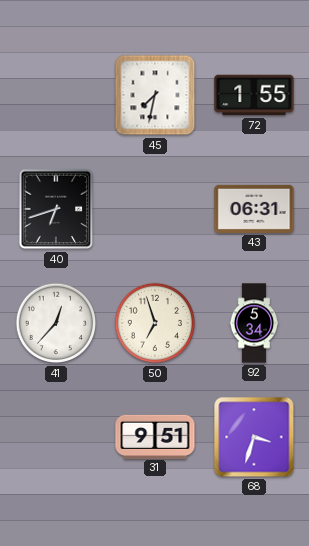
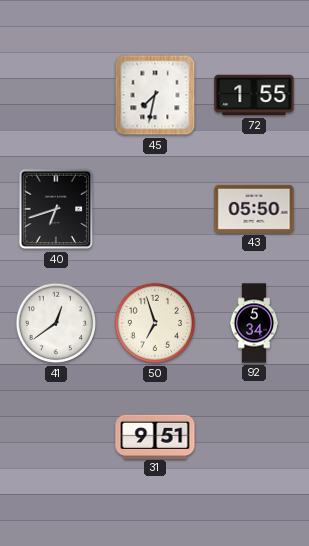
43: 06:31 -> 05:50 (254, 209)
41: 12:37 -> 12:39 (56, 323)
68: 3:33 -> none (254, 437)
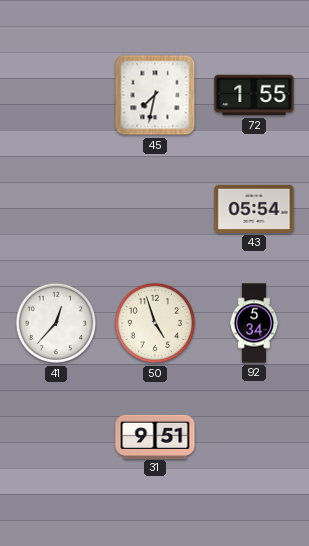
40: 6:42 -> none (56, 209)
43: 05:50 -> 05:54 (254, 209)
41: 12:39 -> 12:37 (56, 323)
50: 6:57 -> 4:57 (155, 323)
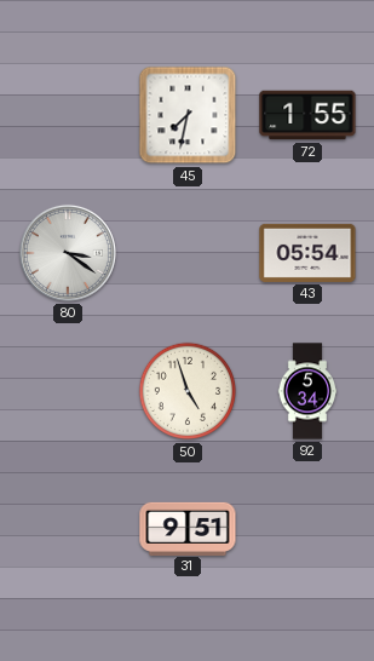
80: none -> 3:21 (68, 253)
41: 12:37 -> none (56, 323)
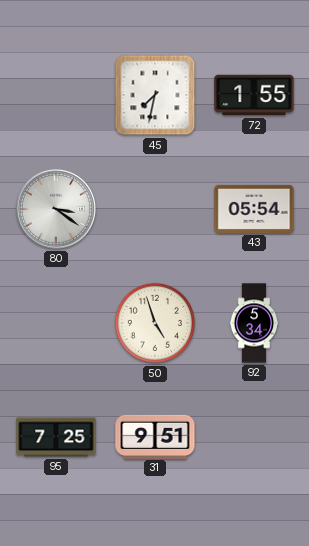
95: none -> 7:25 (56, 437)
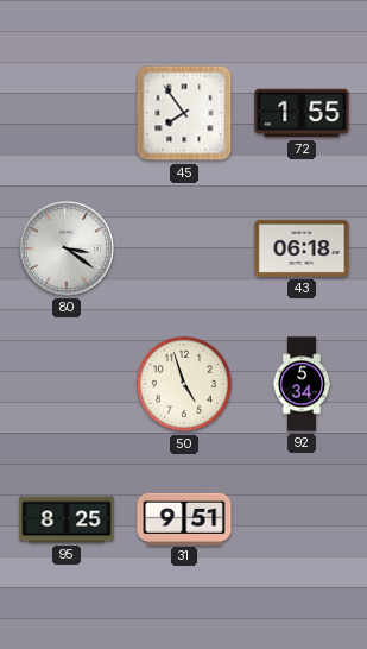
45: 7:32 -> 7:54 (184, 113)
43: 05:54 -> 06:18 (302, 248)
95: 7:25 -> 8:25 (67, 519)
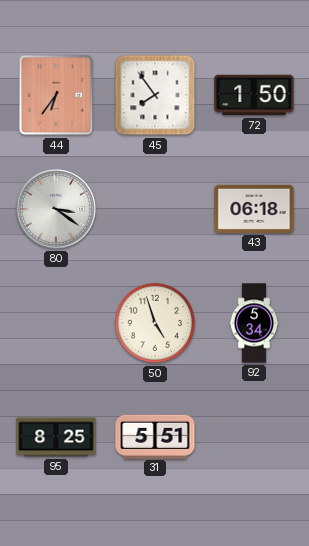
44: none -> 6:36 (56, 95)
72: 1:55 -> 1:50 (254, 95)
31: 9:51 -> 5:51 (155, 436)
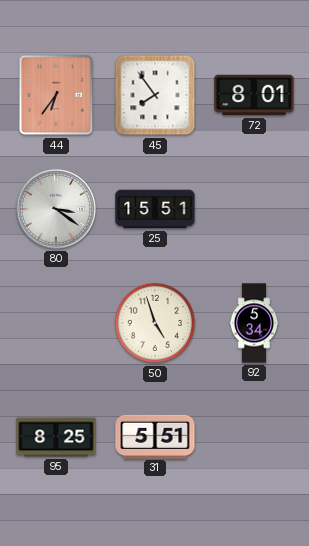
72: 1:50 -> 8:01 (254, 95)
25: none -> 15:51 (155, 209)
43: 06:18 -> none (254, 209)
